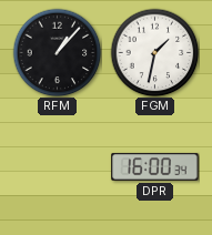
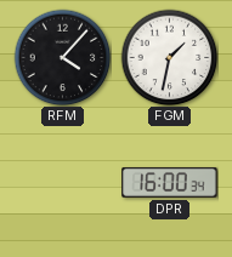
RFM: 1:07 -> 4:07 (62, 57)
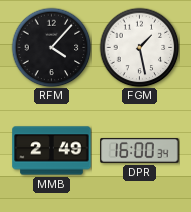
FGM: 1:32 -> 1:28 (139, 47)
MMB: none -> 2:49 (52, 151)
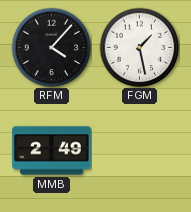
DPR: 16:00 -> none (140, 151)
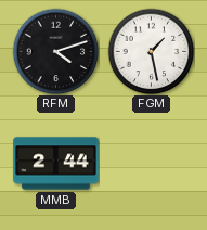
RFM: 4:07 -> 4:12 (55, 51)
MMB: 2:49 -> 2:44 (56, 164)
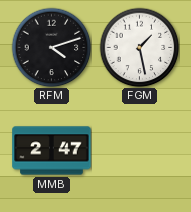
MMB: 2:44 -> 2:47 (52, 151)
